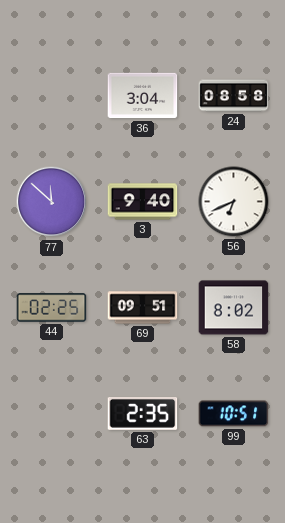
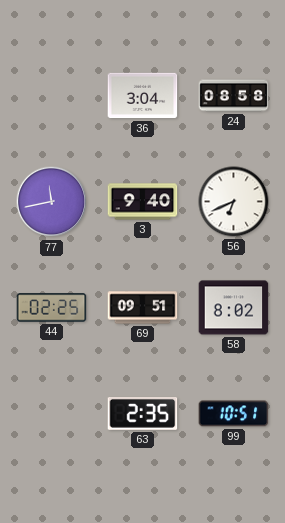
77: 11:52 -> 11:43 (52, 202)
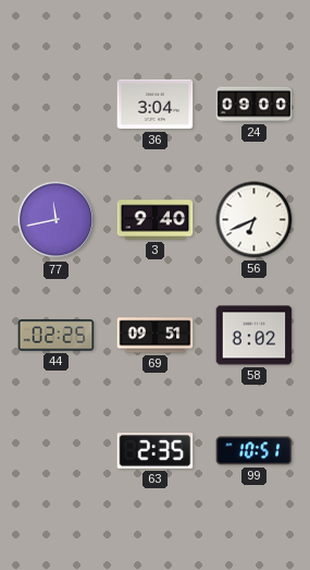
24: 08:58 -> 09:00 (255, 105)
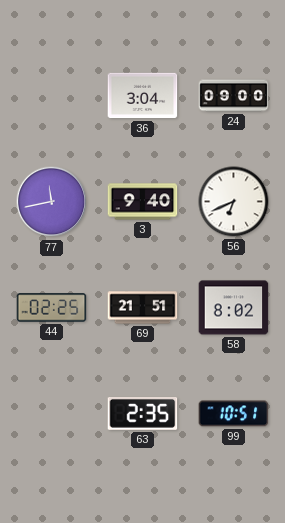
69: 09:51 -> 21:51 (143, 308)
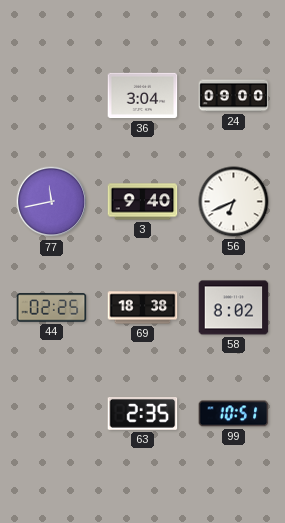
69: 21:51 -> 18:38 (143, 308)
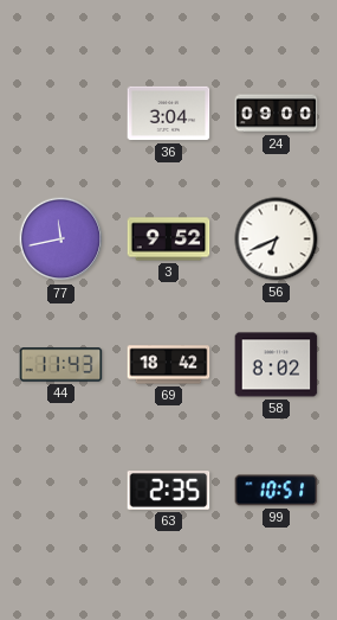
3: 9:40 -> 9:52 (169, 239)
44: 02:25 -> 11:43 (61, 365)
69: 18:38 -> 18:42 (169, 365)
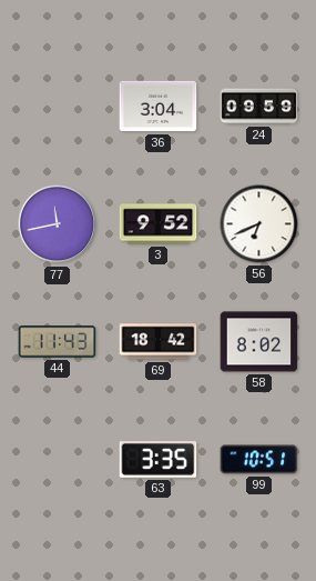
24: 09:00 -> 09:59 (259, 107)
63: 2:35 -> 3:35 (159, 460)
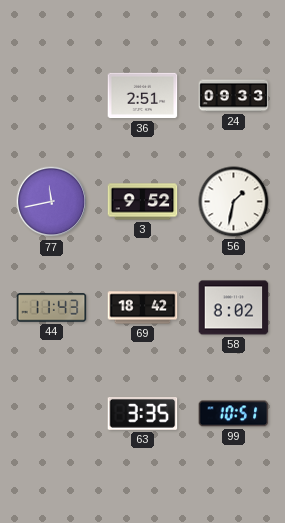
36: 3:04 -> 2:51 (143, 96)
24: 09:59 -> 09:33 (234, 96)
56: 6:41 -> 1:32 (234, 202)
